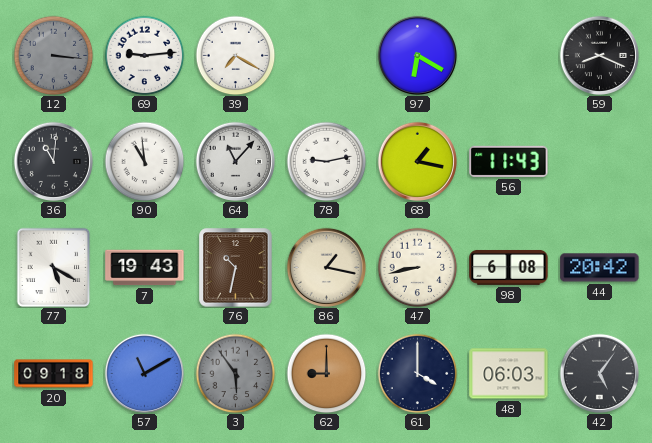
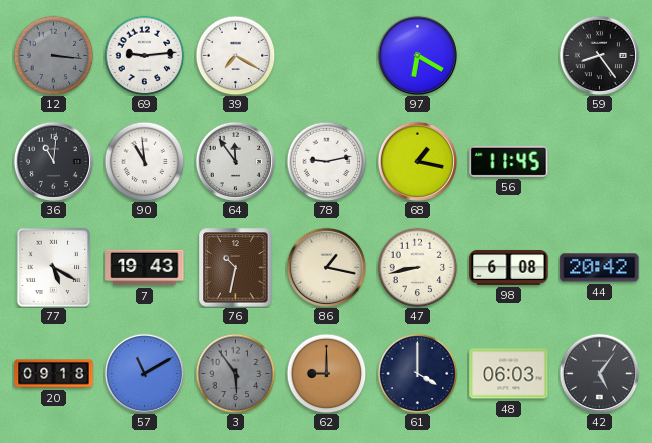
59: 8:19 -> 8:24 (599, 55)
64: 11:07 -> 11:54 (235, 161)
56: 11:43 -> 11:45 (509, 161)
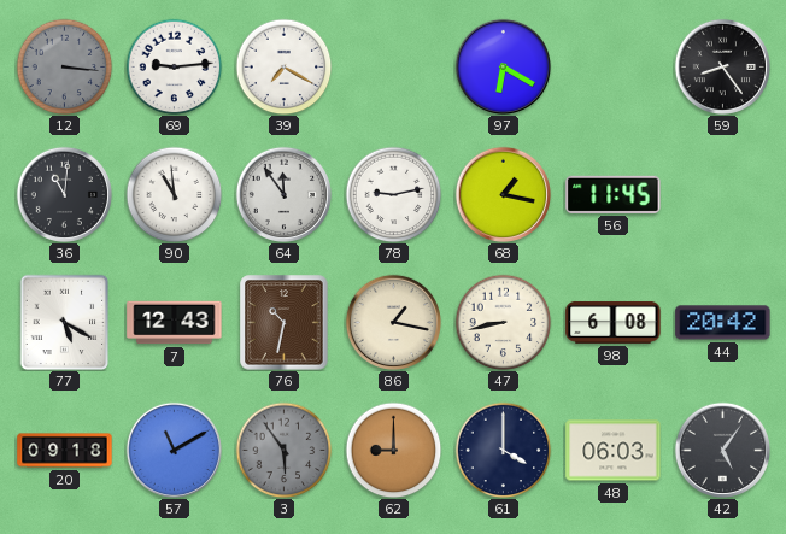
7: 19:43 -> 12:43 (175, 323)
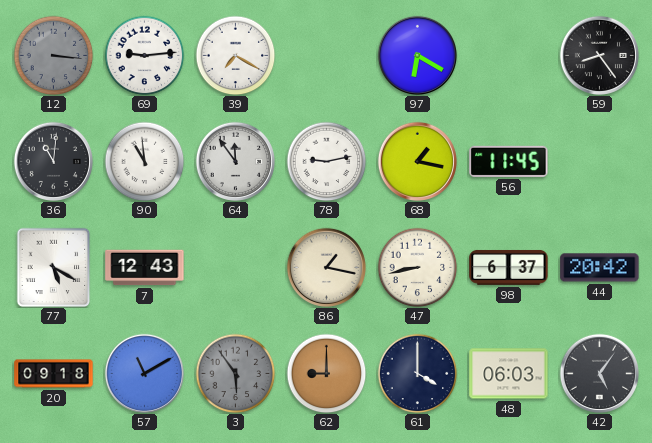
76: 10:32 -> none (285, 323)
98: 6:08 -> 6:37 (509, 268)
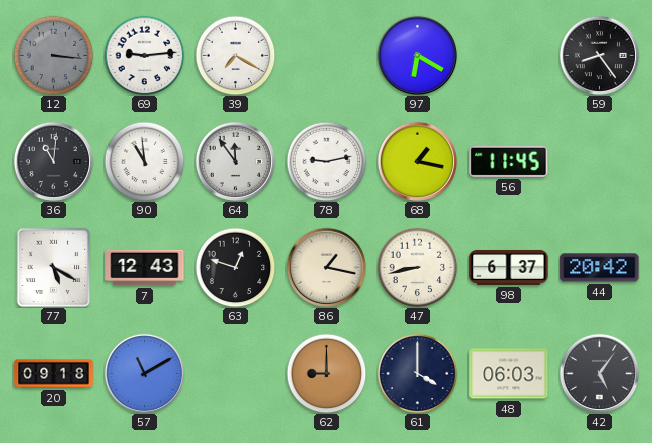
63: none -> 12:48 (235, 267)
3: 5:54 -> none (235, 373)
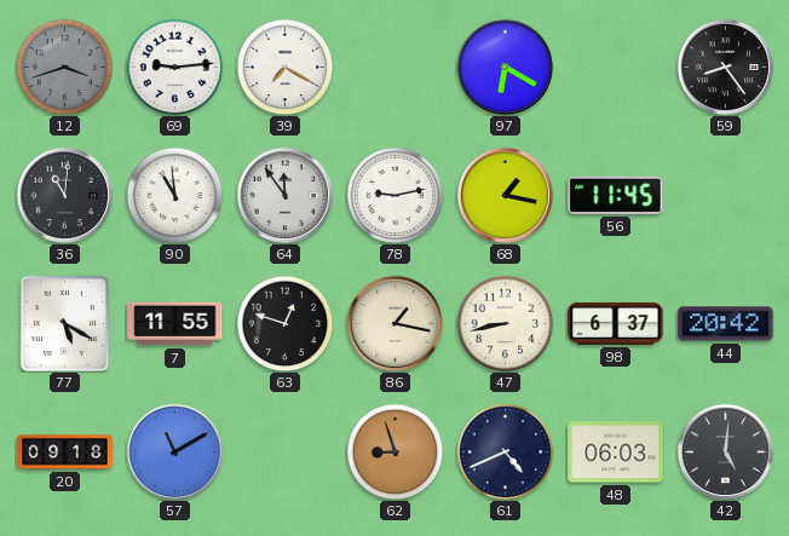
12: 3:16 -> 3:42 (64, 67)
7: 12:43 -> 11:55 (175, 324)
62: 9:00 -> 8:57 (394, 451)
61: 4:00 -> 4:41 (505, 451)
42: 5:06 -> 5:01 (725, 451)
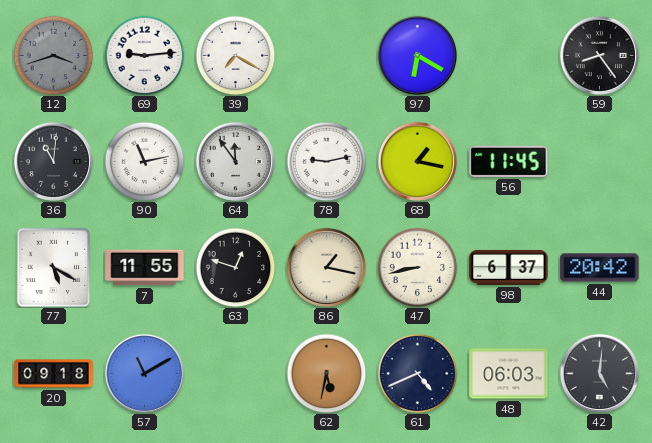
90: 10:59 -> 11:13 (144, 161)
62: 8:57 -> 5:32 (326, 373)
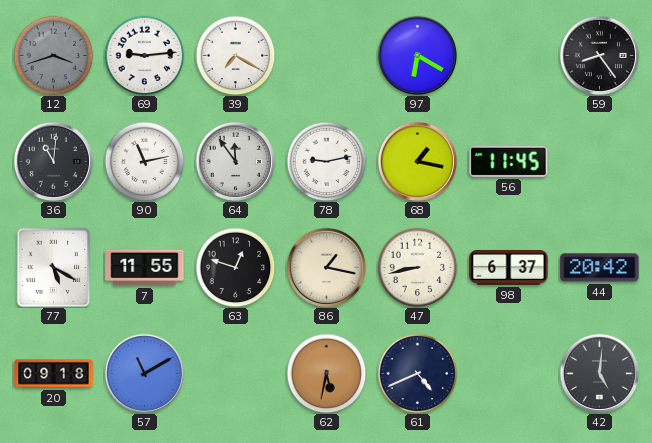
48: 06:03 -> none (509, 374)
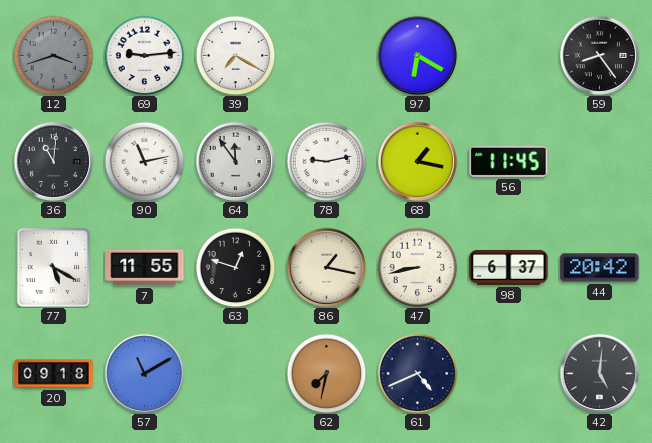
62: 5:32 -> 7:32 (326, 373)
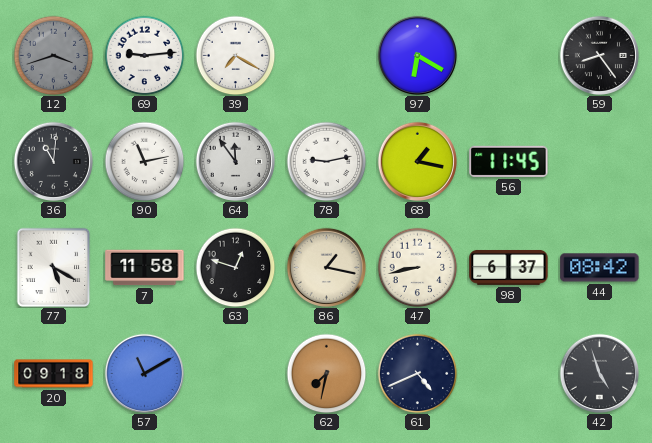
7: 11:55 -> 11:58 (145, 268)
44: 20:42 -> 08:42 (600, 268)
42: 5:01 -> 4:57 (599, 373)
